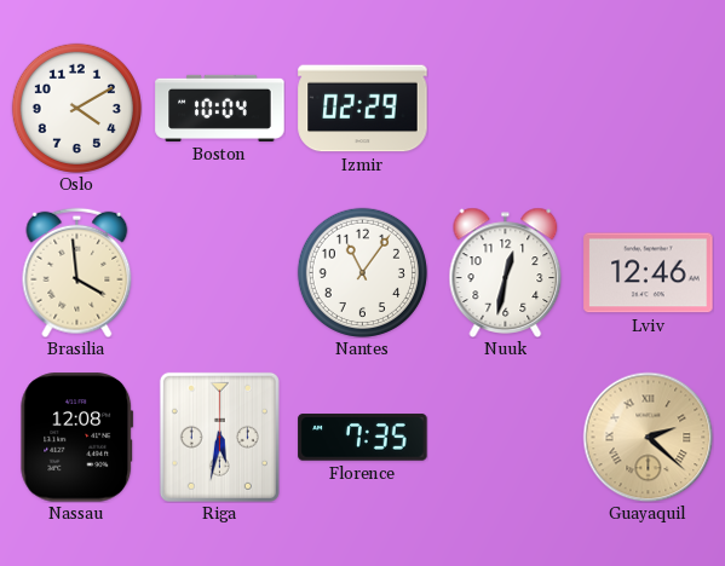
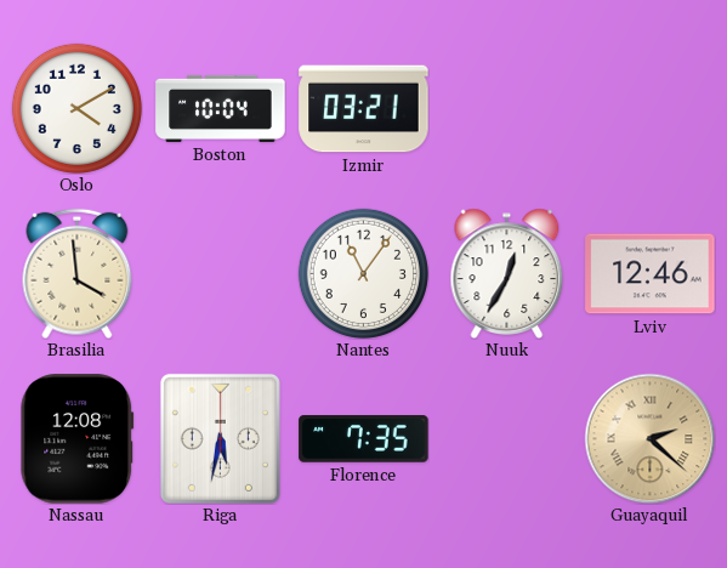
Izmir: 02:29 -> 03:21 (364, 109)
Nuuk: 12:32 -> 12:35 (507, 273)
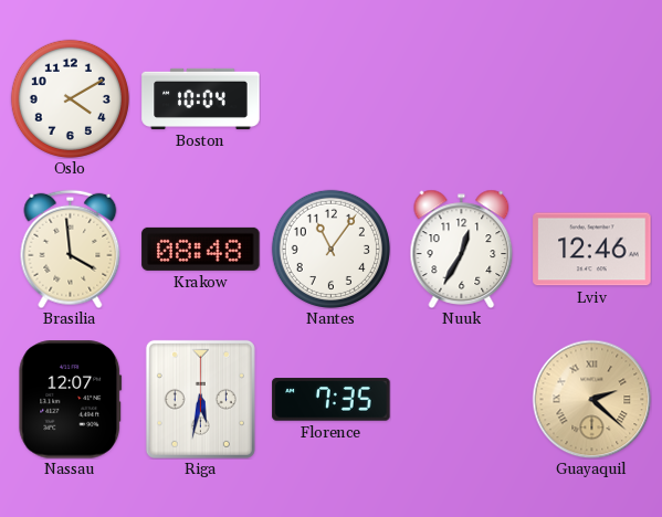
Izmir: 03:21 -> none (364, 109)
Krakow: none -> 08:48 (201, 249)
Nassau: 12:08 -> 12:07 (71, 400)
